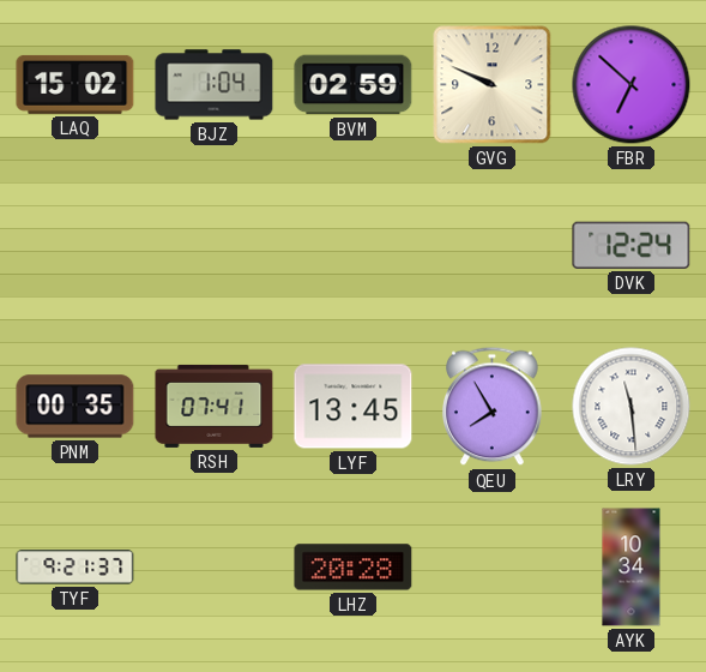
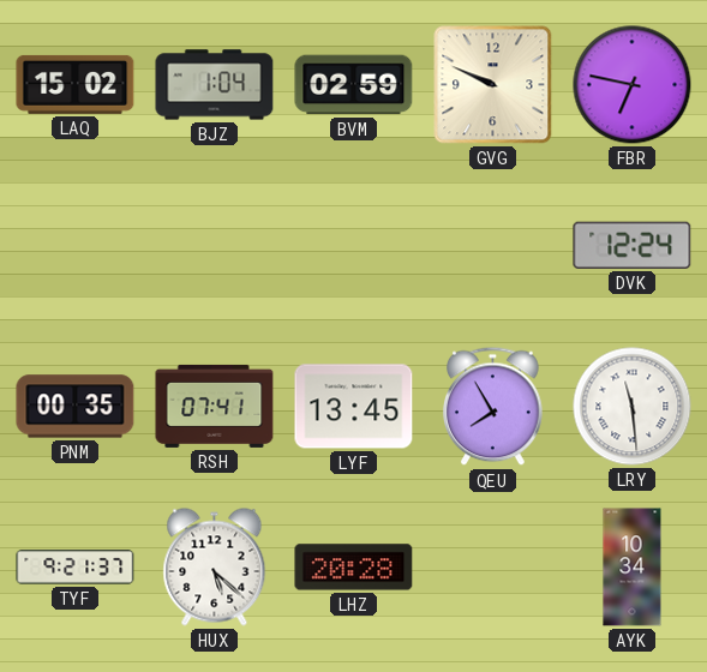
FBR: 6:52 -> 6:47 (633, 85)
HUX: none -> 5:22 (215, 568)
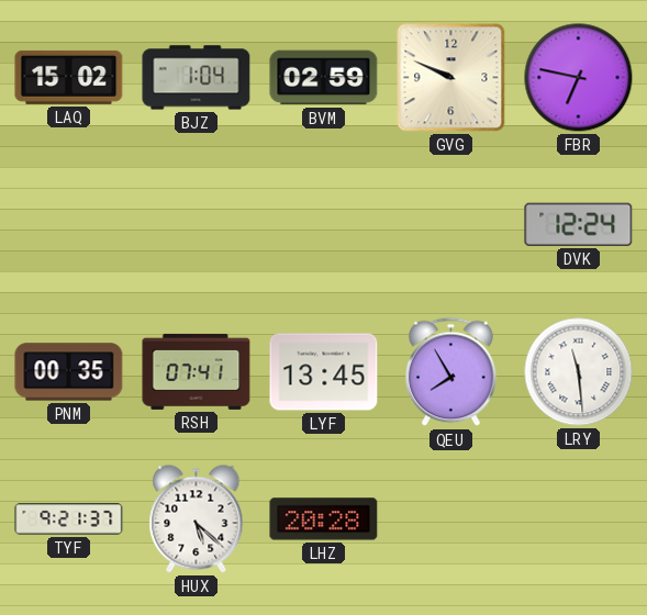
AYK: 10:34 -> none (633, 568)
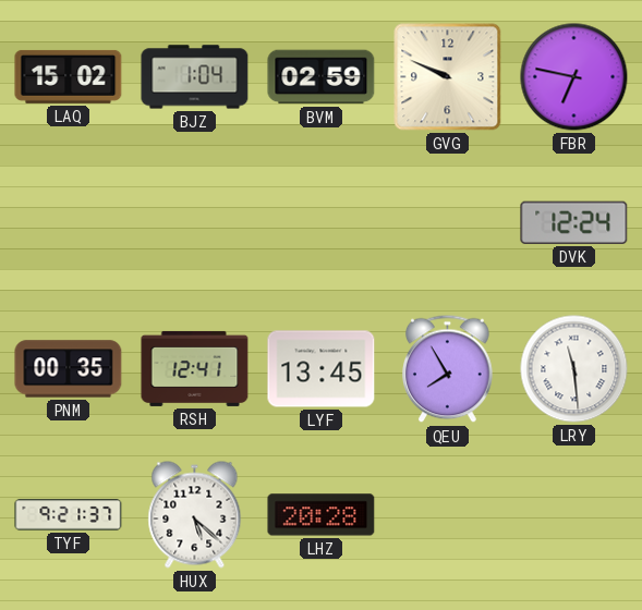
RSH: 07:41 -> 12:41 (195, 368)
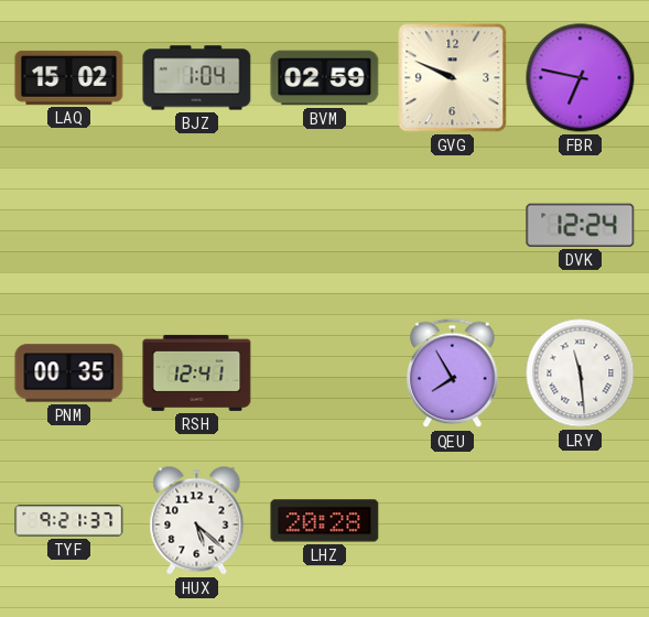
LYF: 13:45 -> none (322, 369)
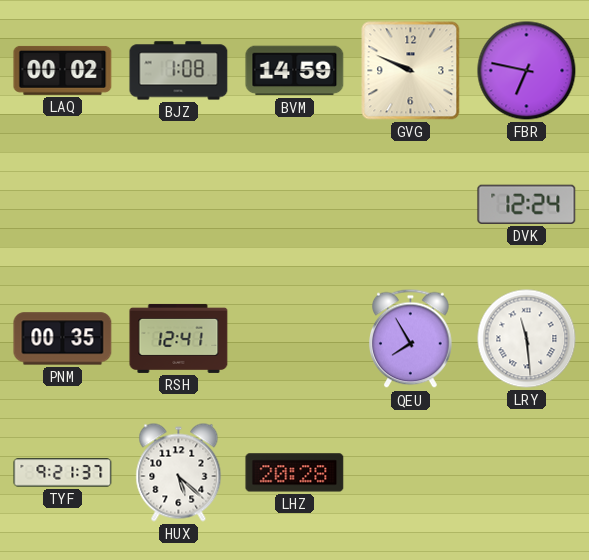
LAQ: 15:02 -> 00:02 (63, 70)
BJZ: 1:04 -> 1:08 (179, 71)
BVM: 02:59 -> 14:59 (295, 71)
